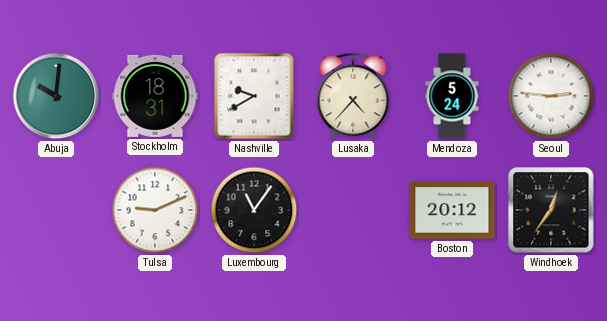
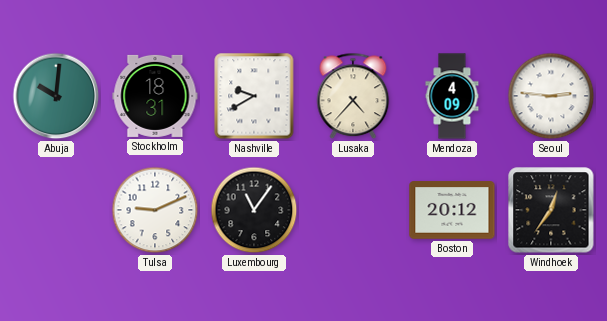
Mendoza: 5:24 -> 4:09 (452, 96)
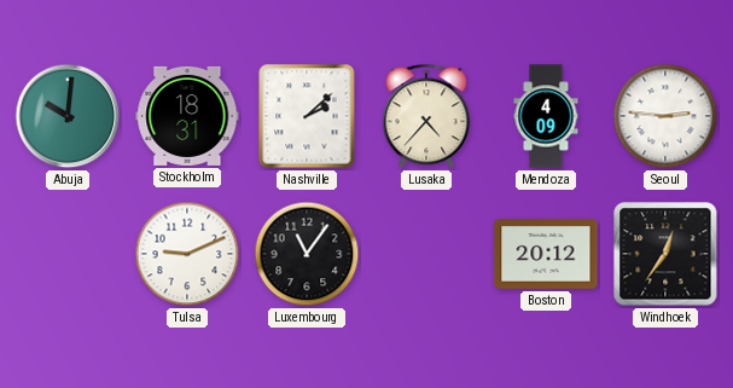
Nashville: 9:40 -> 2:08 (307, 116)
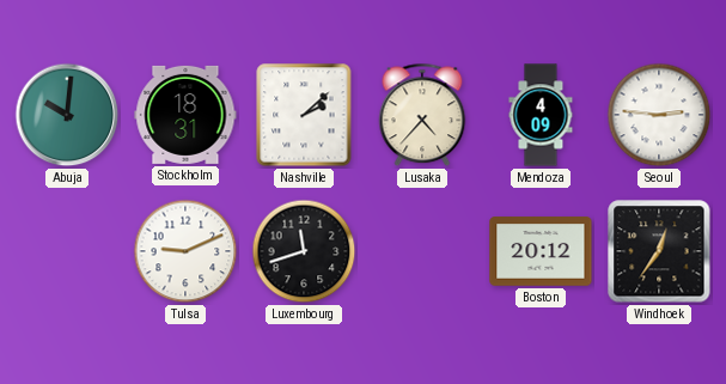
Luxembourg: 11:06 -> 11:42 (304, 251)
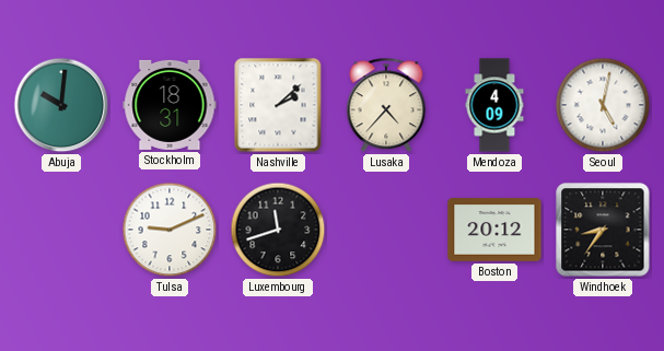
Seoul: 2:46 -> 5:02 (603, 105)
Windhoek: 12:36 -> 8:36 (603, 230)
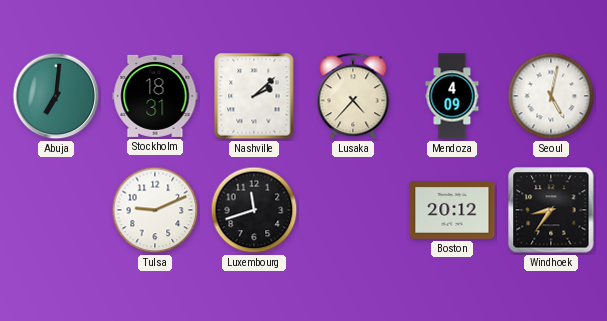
Abuja: 10:01 -> 7:01 (56, 96)
